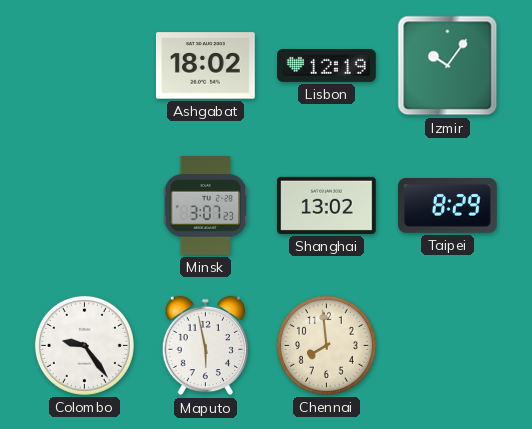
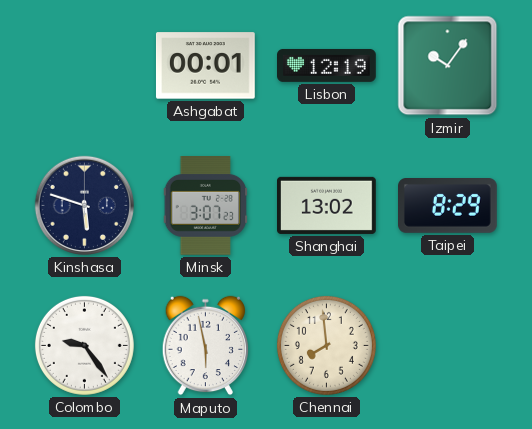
Ashgabat: 18:02 -> 00:01 (205, 66)
Kinshasa: none -> 5:48 (84, 205)
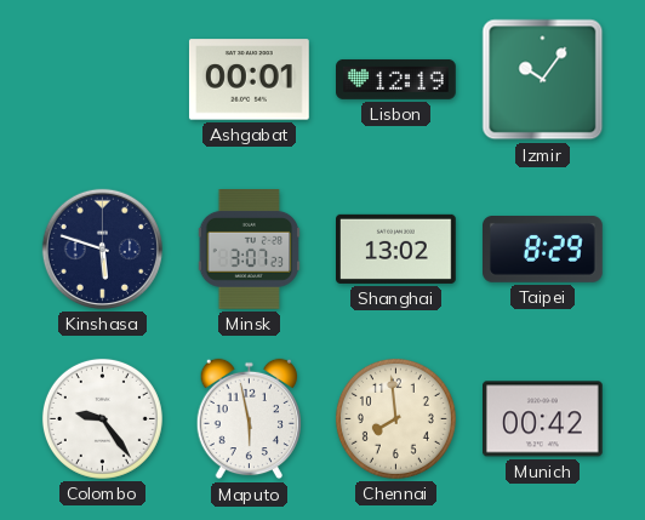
Munich: none -> 00:42 (543, 419)
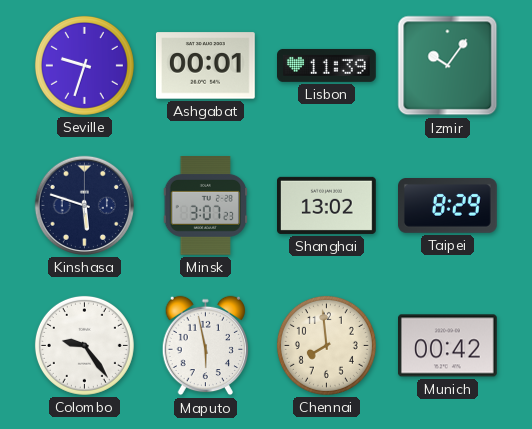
Seville: none -> 9:33 (84, 65)
Lisbon: 12:19 -> 11:39 (327, 65)
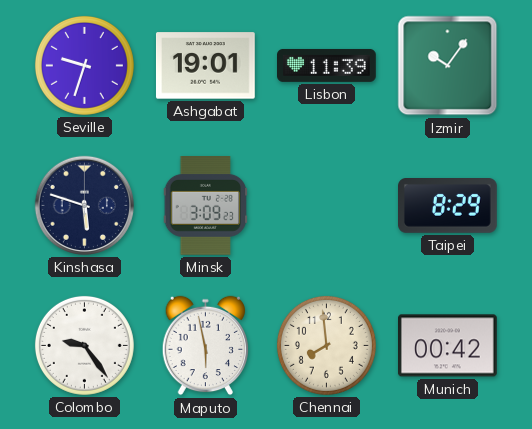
Ashgabat: 00:01 -> 19:01 (205, 66)
Minsk: 3:07 -> 3:09 (206, 206)
Shanghai: 13:02 -> none (327, 205)
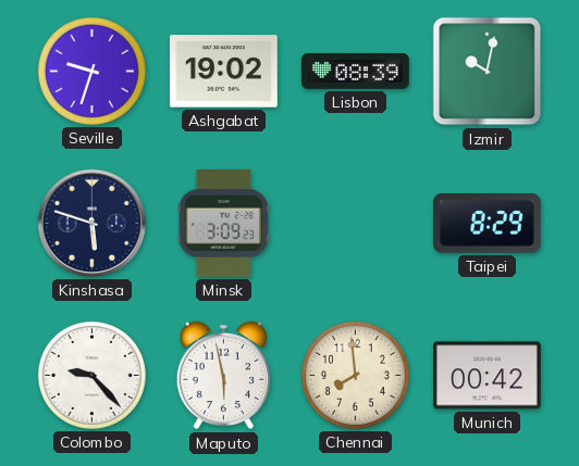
Ashgabat: 19:01 -> 19:02 (223, 72)
Lisbon: 11:39 -> 08:39 (356, 71)
Izmir: 10:06 -> 10:02 (488, 72)
Colombo: 9:24 -> 9:23 (91, 375)
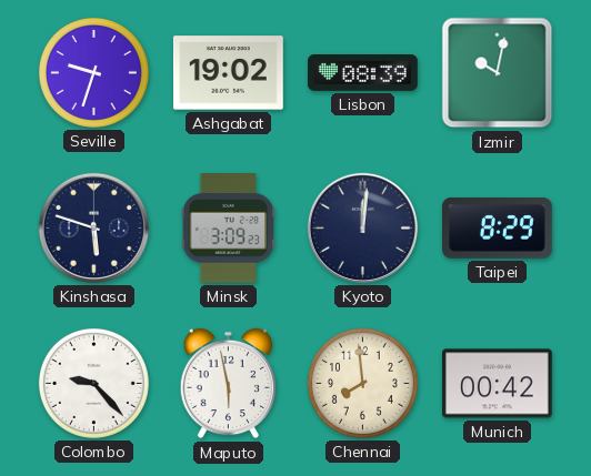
Kyoto: none -> 12:01 (362, 227)
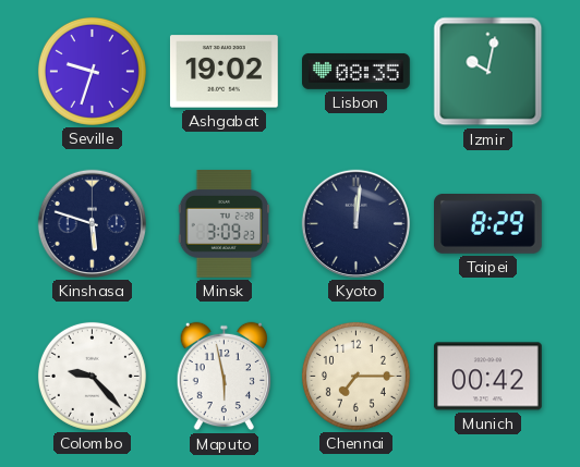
Lisbon: 08:39 -> 08:35 (357, 71)
Chennai: 7:59 -> 7:15 (355, 376)
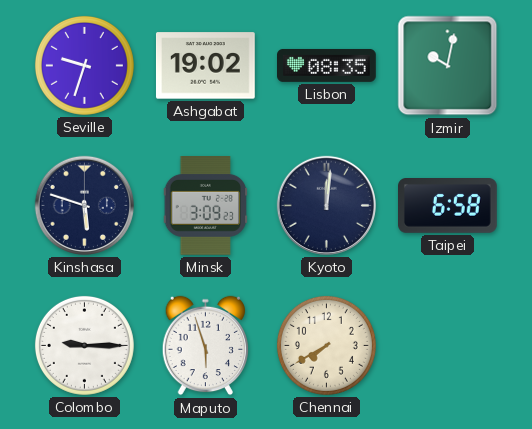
Taipei: 8:29 -> 6:58 (448, 206)
Colombo: 9:23 -> 9:15 (84, 345)
Maputo: 5:58 -> 5:57 (205, 346)
Chennai: 7:15 -> 7:40 (326, 345)
Munich: 00:42 -> none (488, 377)
